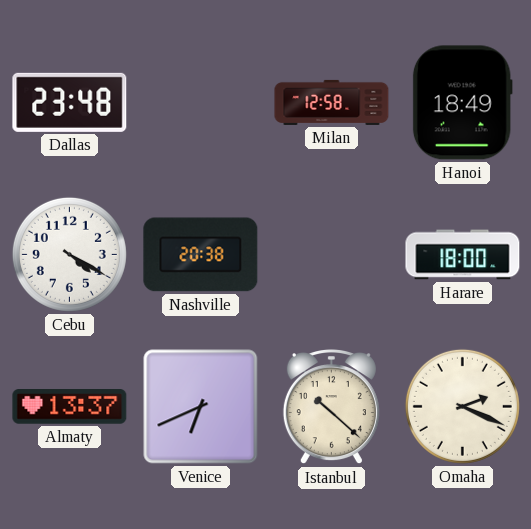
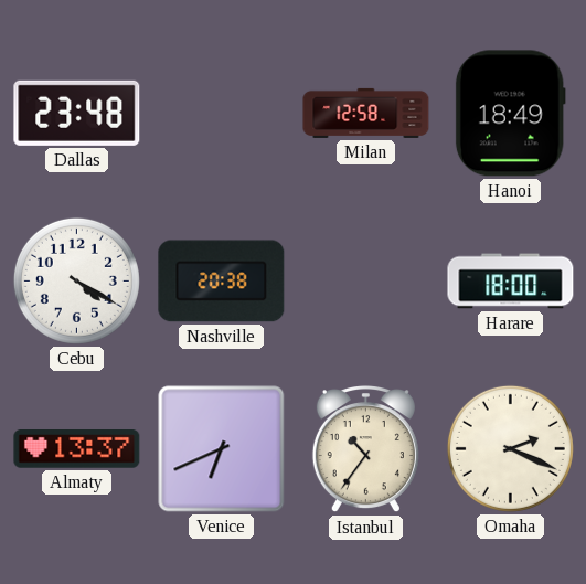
Istanbul: 10:22 -> 10:36 (365, 450)
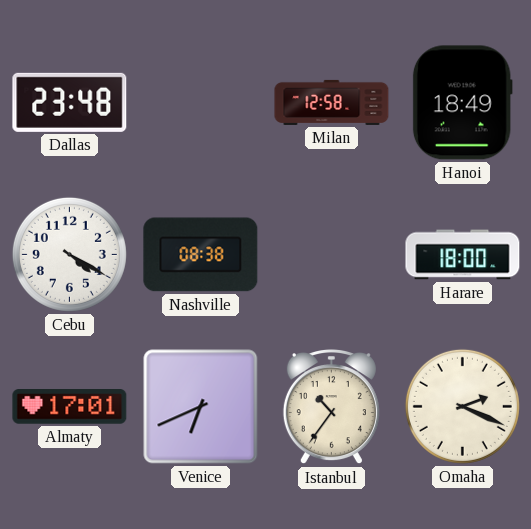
Nashville: 20:38 -> 08:38 (201, 255)
Almaty: 13:37 -> 17:01 (70, 407)
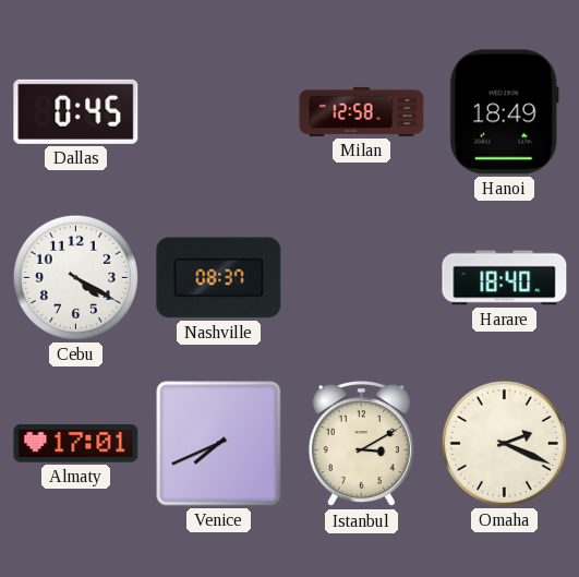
Dallas: 23:48 -> 0:45 (76, 111)
Nashville: 08:38 -> 08:37 (219, 278)
Harare: 18:00 -> 18:40 (505, 278)
Venice: 6:41 -> 7:41 (219, 444)
Istanbul: 10:36 -> 3:10 (361, 445)
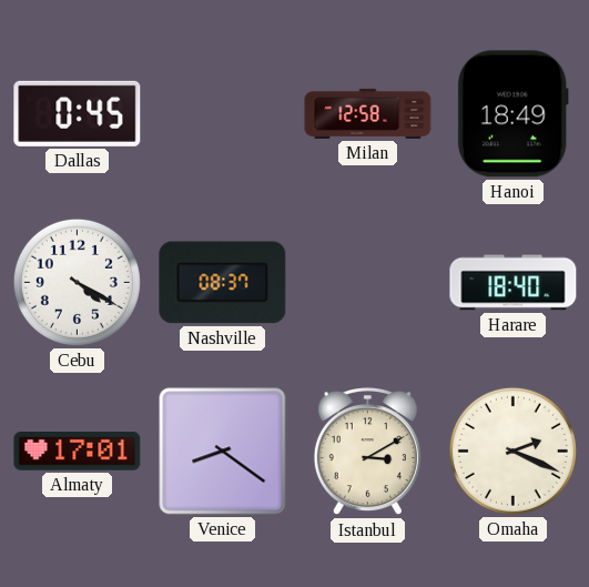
Venice: 7:41 -> 8:21 (223, 452)
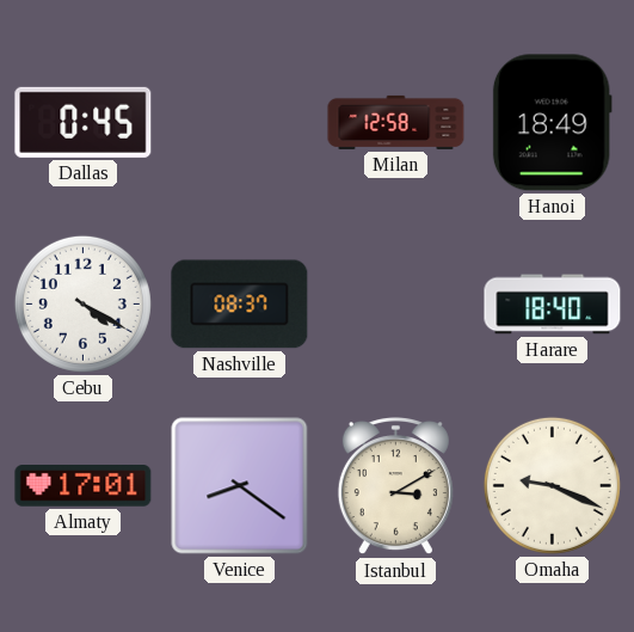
Omaha: 2:19 -> 9:19 (552, 485)
